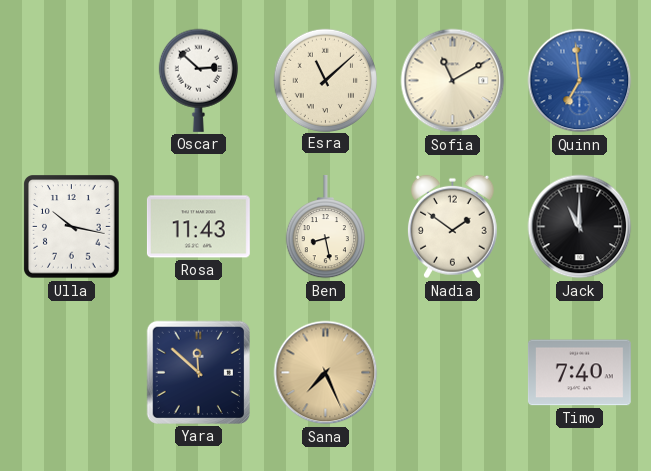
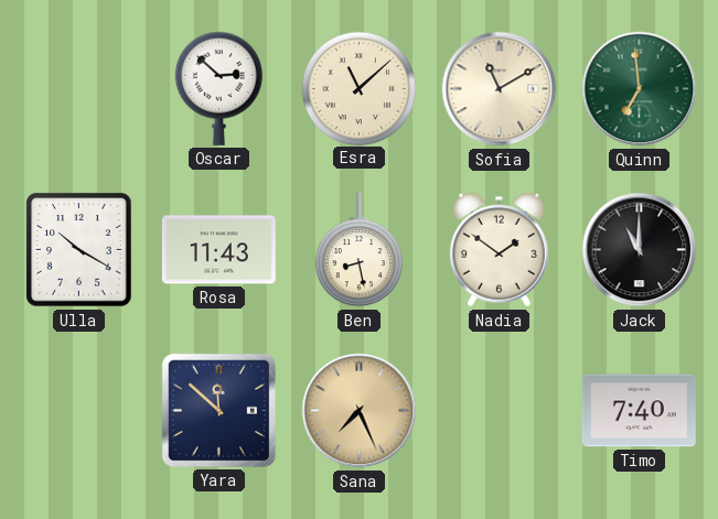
Quinn dial: blue -> green (640, 89)
Ulla: 10:17 -> 10:20 (79, 250)
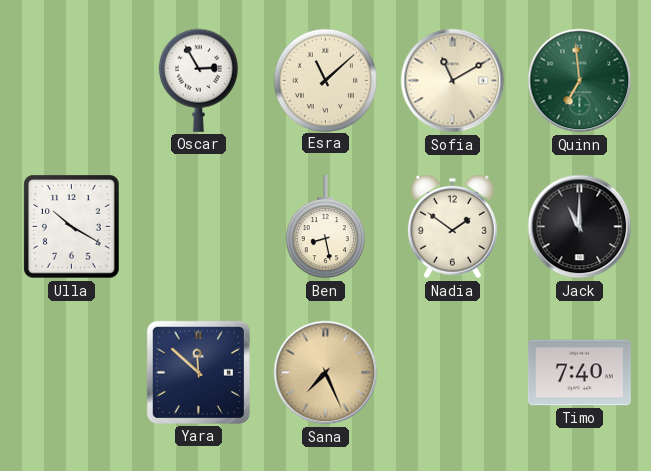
Oscar: 2:52 -> 2:55 (198, 80)
Rosa: 11:43 -> none (218, 250)
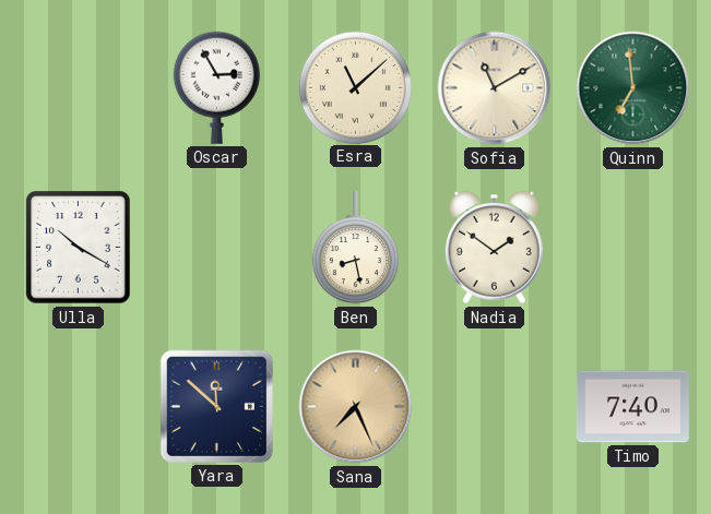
Jack: 11:00 -> none (580, 227)
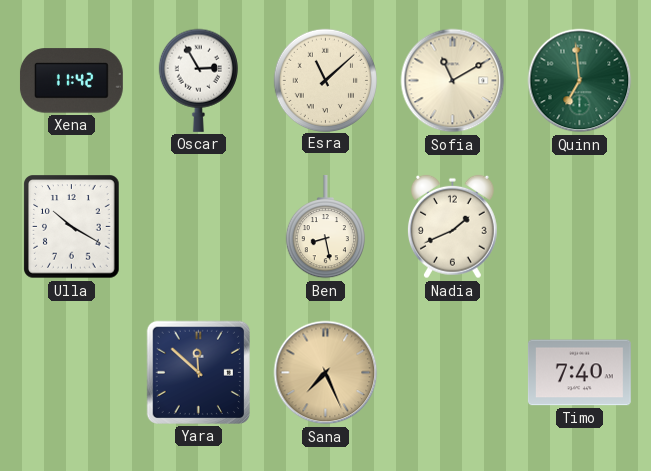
Xena: none -> 11:42 (71, 81)
Nadia: 1:51 -> 1:41 (452, 227)
